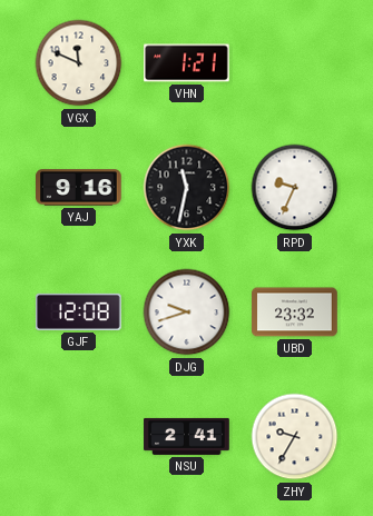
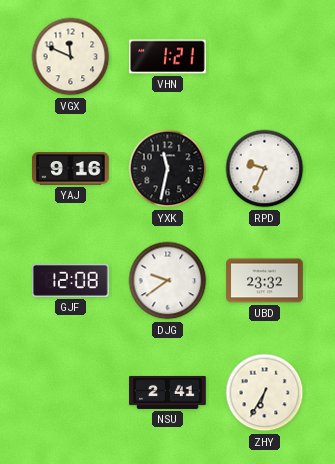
DJG: 9:42 -> 9:39 (168, 281)
ZHY: 9:35 -> 6:35 (265, 393)
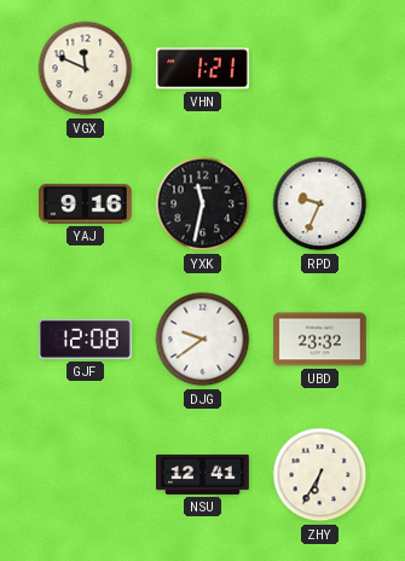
NSU: 2:41 -> 12:41 (203, 474)
